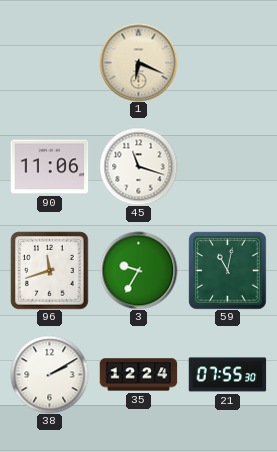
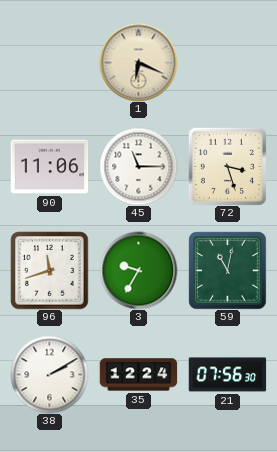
45: 11:18 -> 11:15 (138, 166)
72: none -> 3:27 (227, 166)
21: 07:55 -> 07:56 (227, 375)
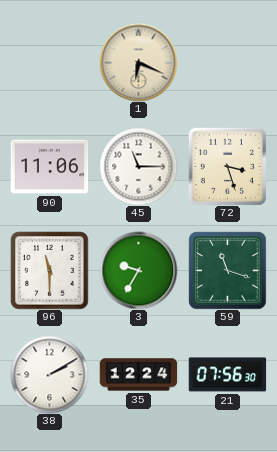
96: 11:42 -> 11:30 (49, 270)
59: 11:02 -> 11:18 (227, 270)
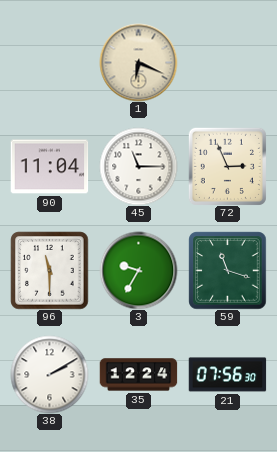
90: 11:06 -> 11:04 (49, 167)
72: 3:27 -> 2:56 (227, 166)
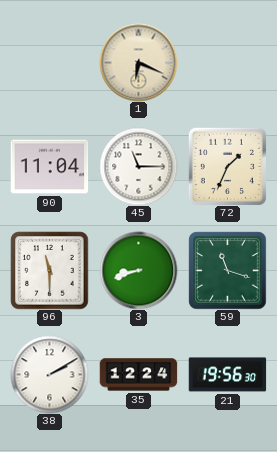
72: 2:56 -> 1:34 (227, 166)
3: 9:35 -> 8:42 (138, 270)
21: 07:56 -> 19:56 (227, 375)
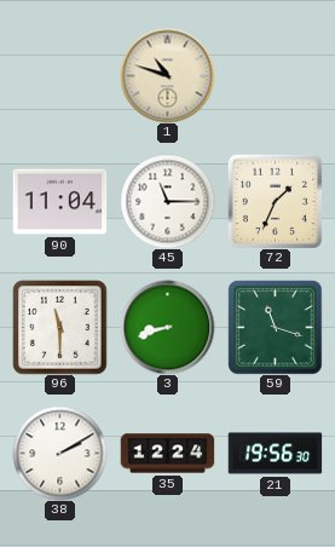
1: 6:19 -> 10:48 (167, 75)
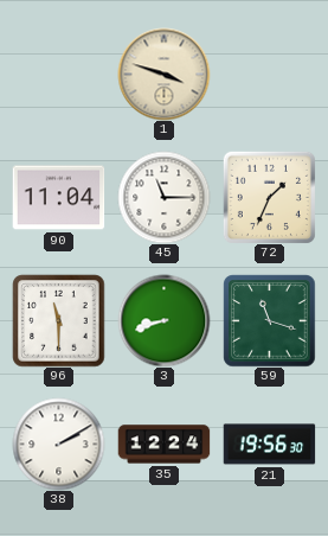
1: 10:48 -> 3:48 (163, 74)
